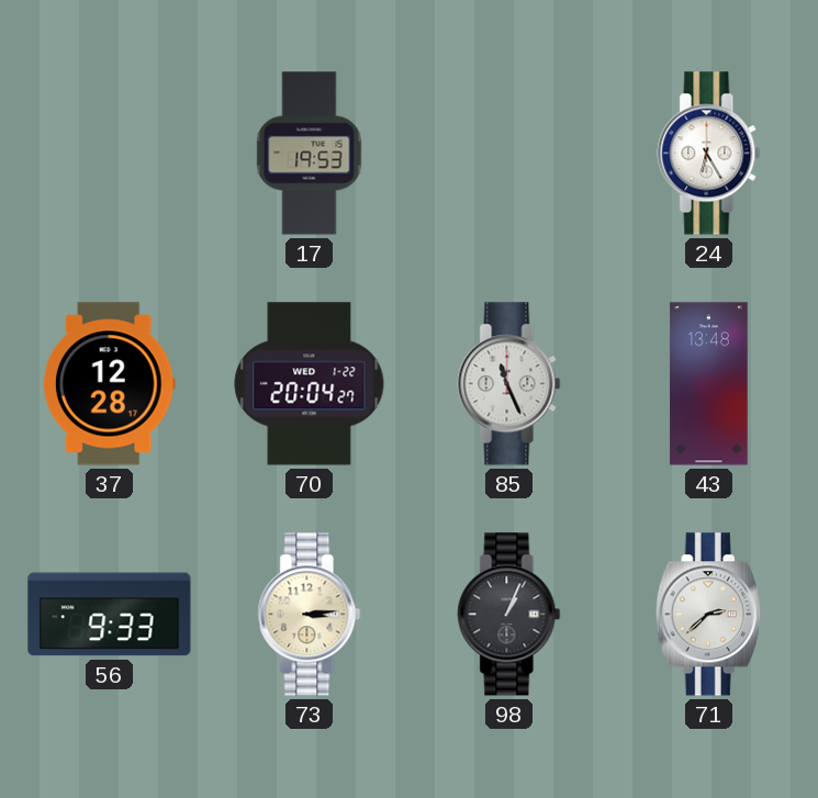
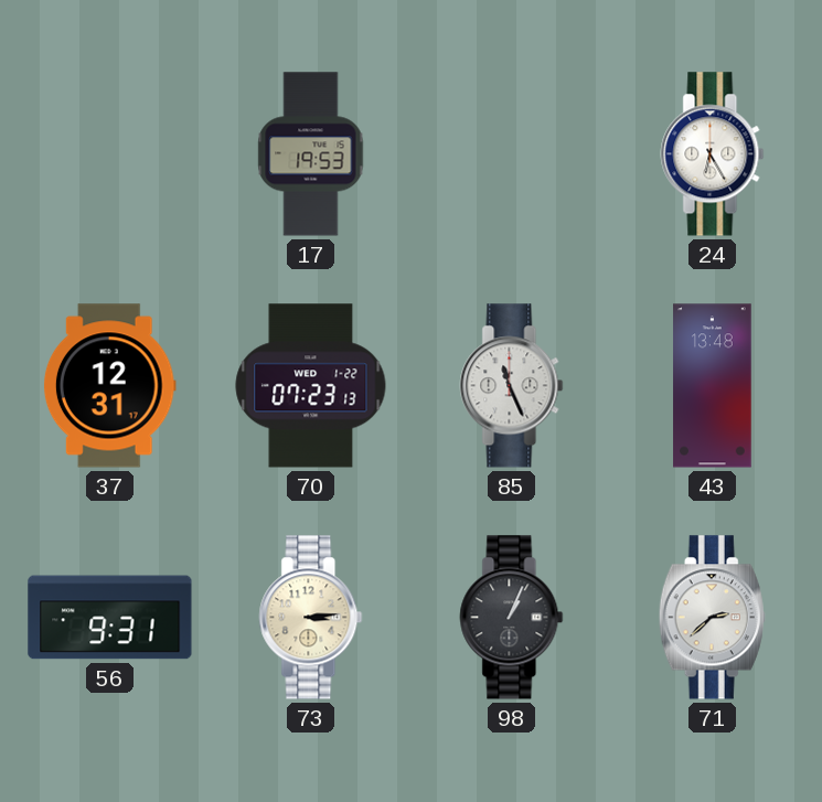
37: 12:28 -> 12:31 (109, 386)
70: 20:04 -> 07:23 (311, 386)
56: 9:33 -> 9:31 (110, 618)
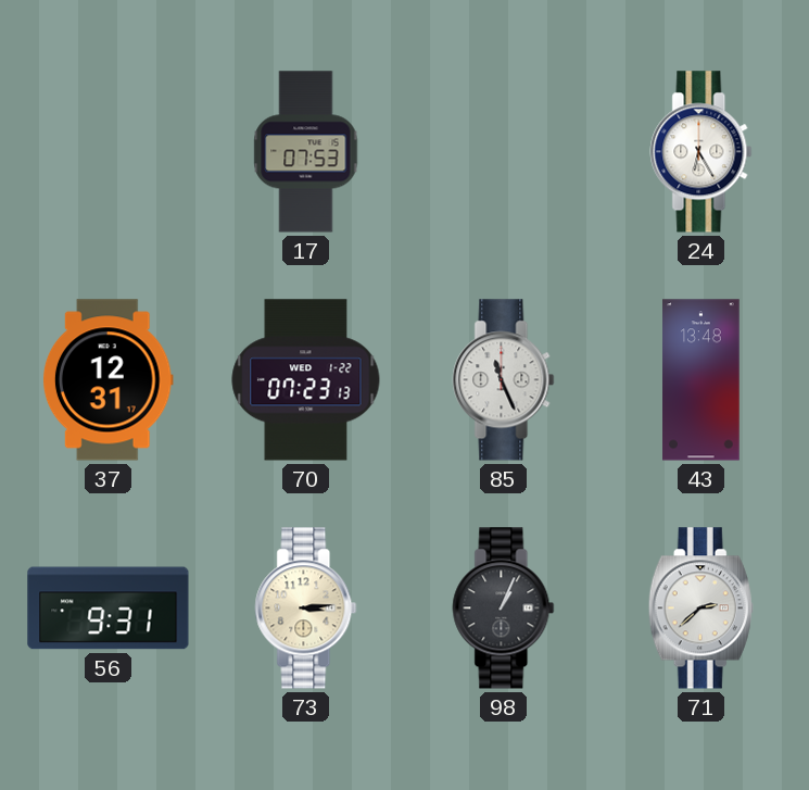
17: 19:53 -> 07:53 (306, 152)
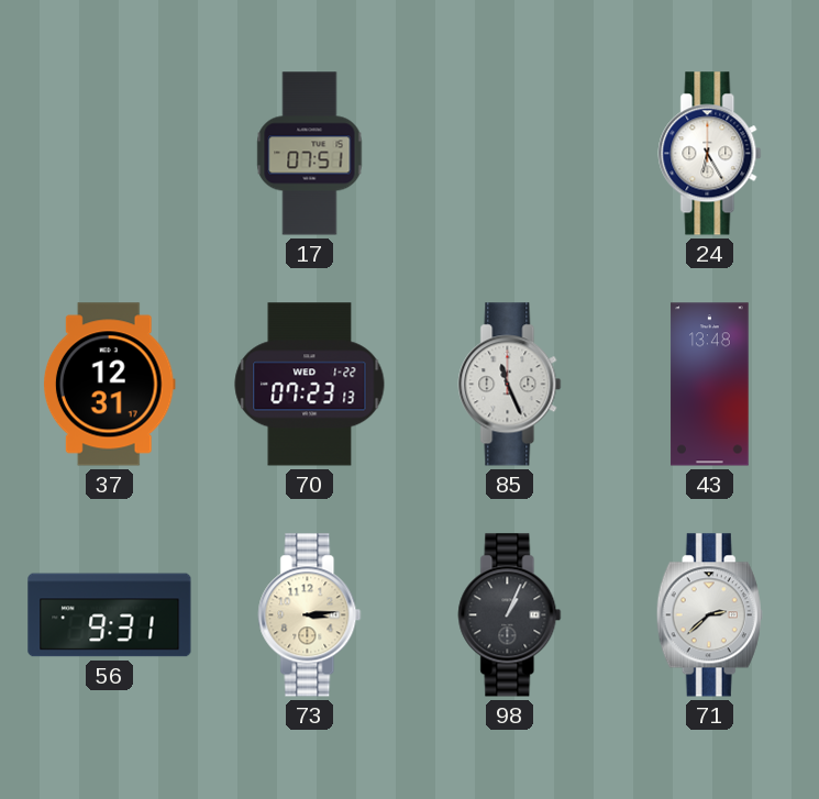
17: 07:53 -> 07:51 (310, 154)
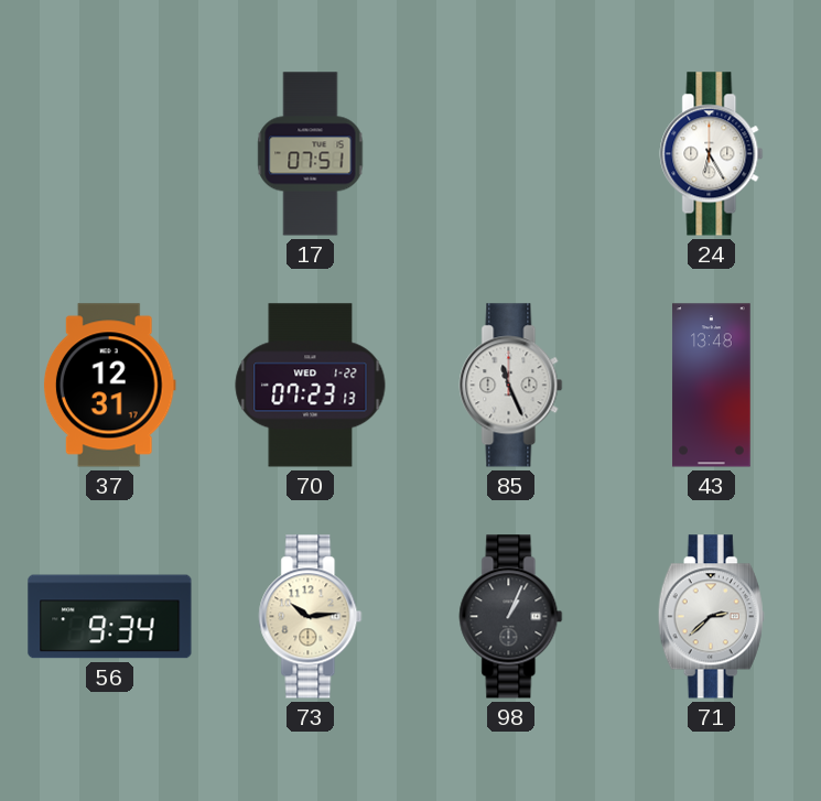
56: 9:31 -> 9:34 (110, 617)
73: 3:14 -> 10:14 (311, 617)
